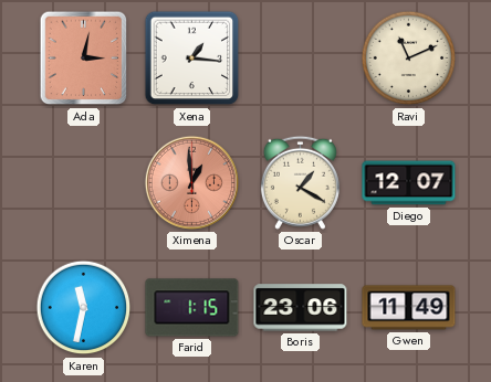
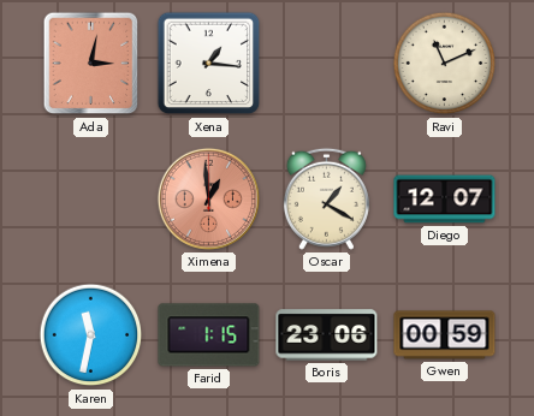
Gwen: 11:49 -> 00:59 (445, 335)
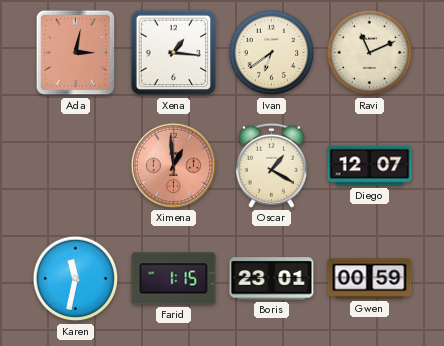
Ivan: none -> 6:39 (272, 53)
Boris: 23:06 -> 23:01 (272, 279)
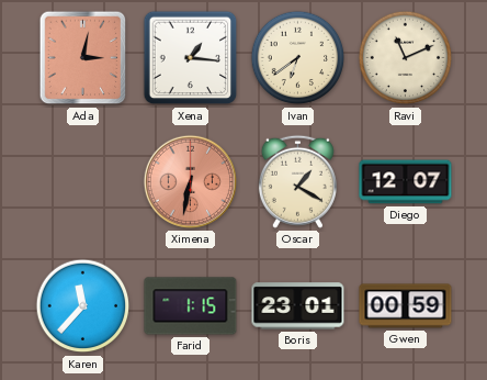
Ximena: 12:59 -> 6:32 (190, 181)
Karen: 11:32 -> 11:37 (83, 306)
